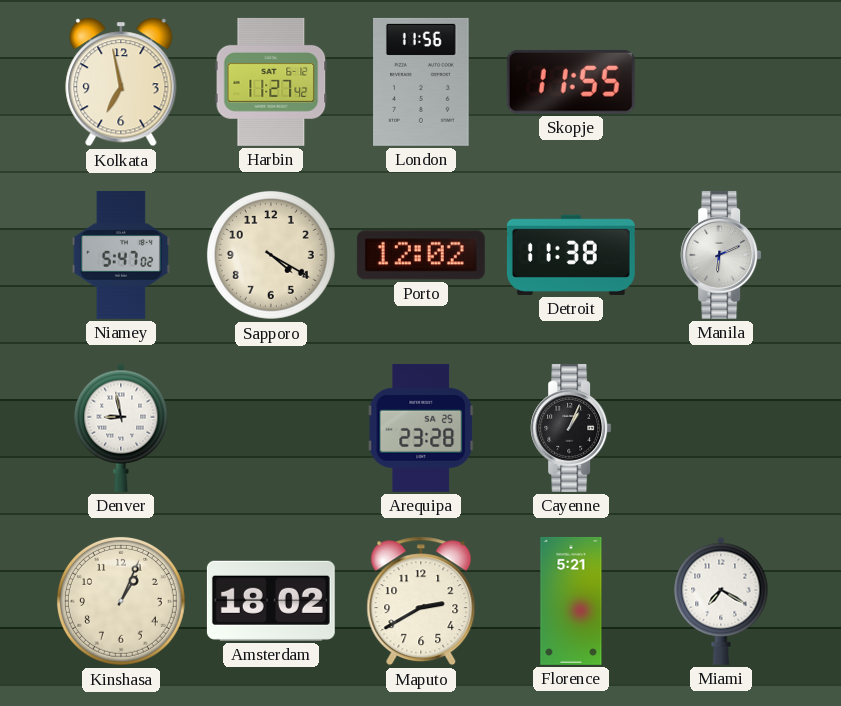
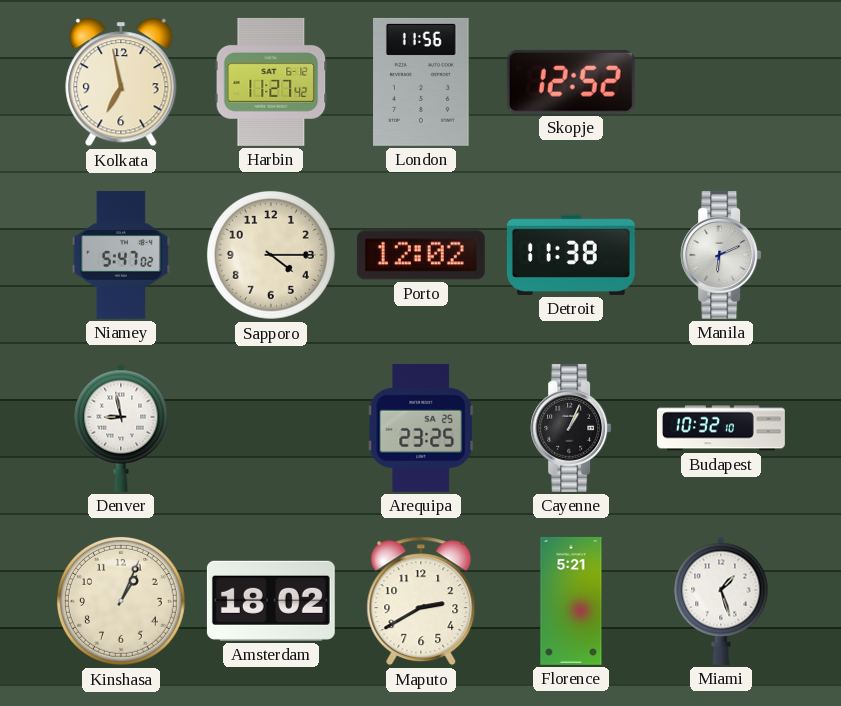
Skopje: 11:55 -> 12:52 (571, 82)
Sapporo: 4:20 -> 4:15 (271, 255)
Arequipa: 23:28 -> 23:25 (421, 428)
Budapest: none -> 10:32 (722, 428)
Miami: 7:20 -> 1:27 (721, 601)
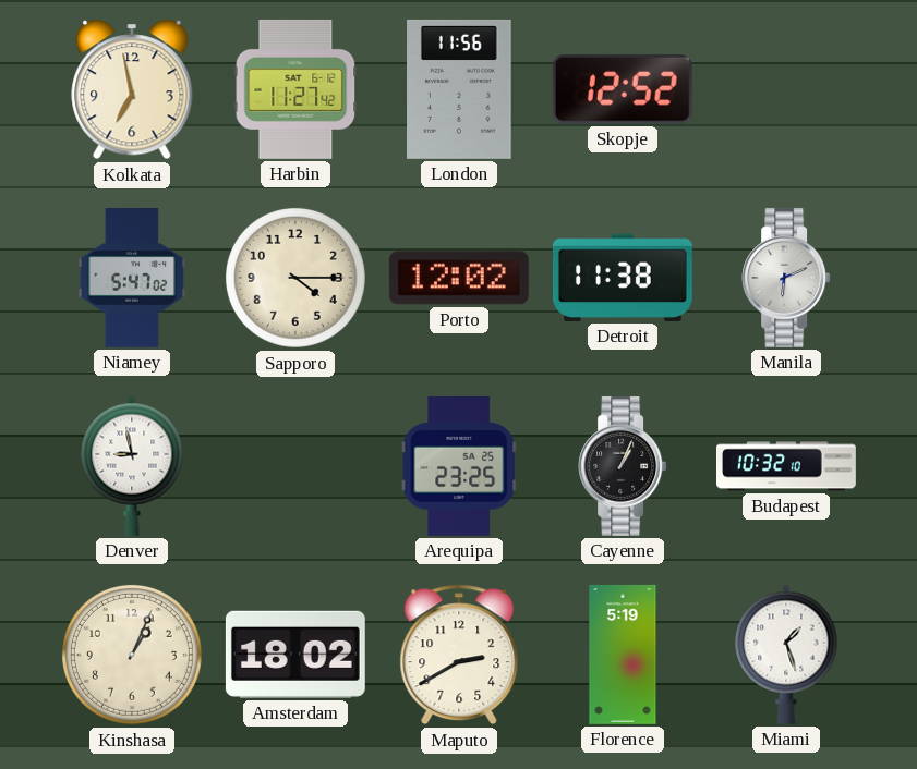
Florence: 5:21 -> 5:19 (623, 655)
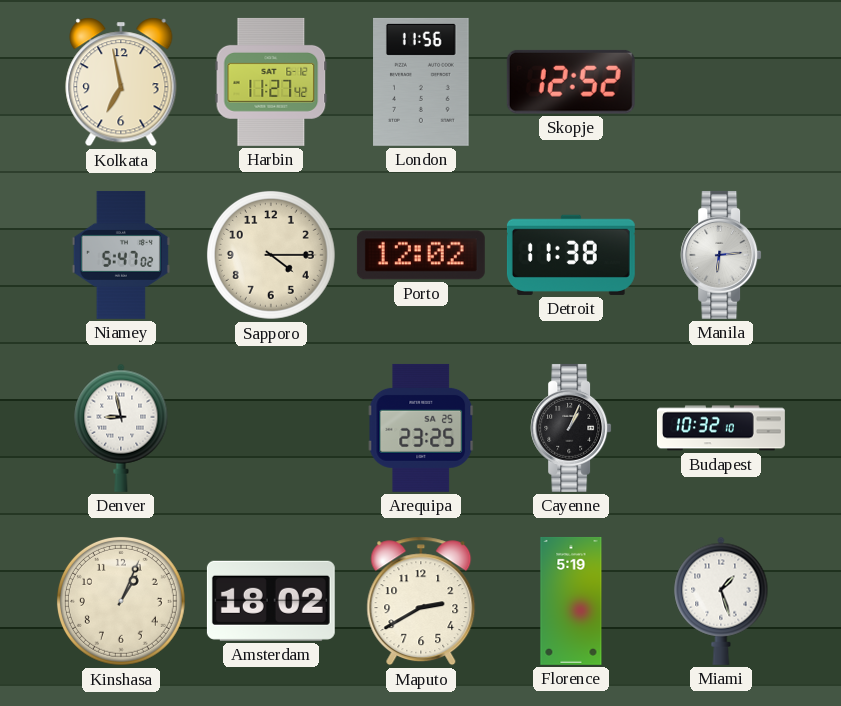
Manila: 6:11 -> 6:14 (721, 255)
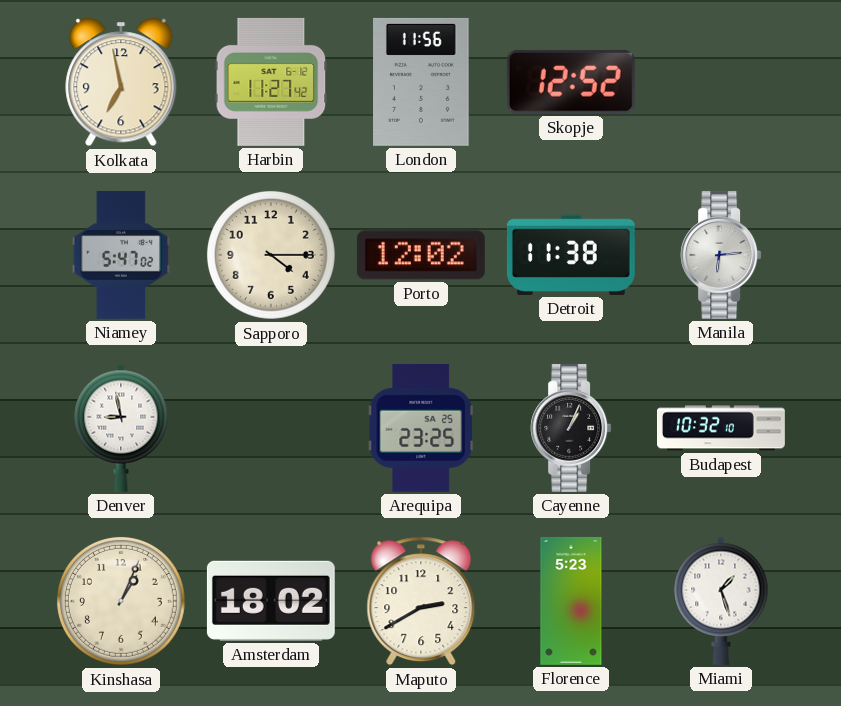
Florence: 5:19 -> 5:23 (571, 601)
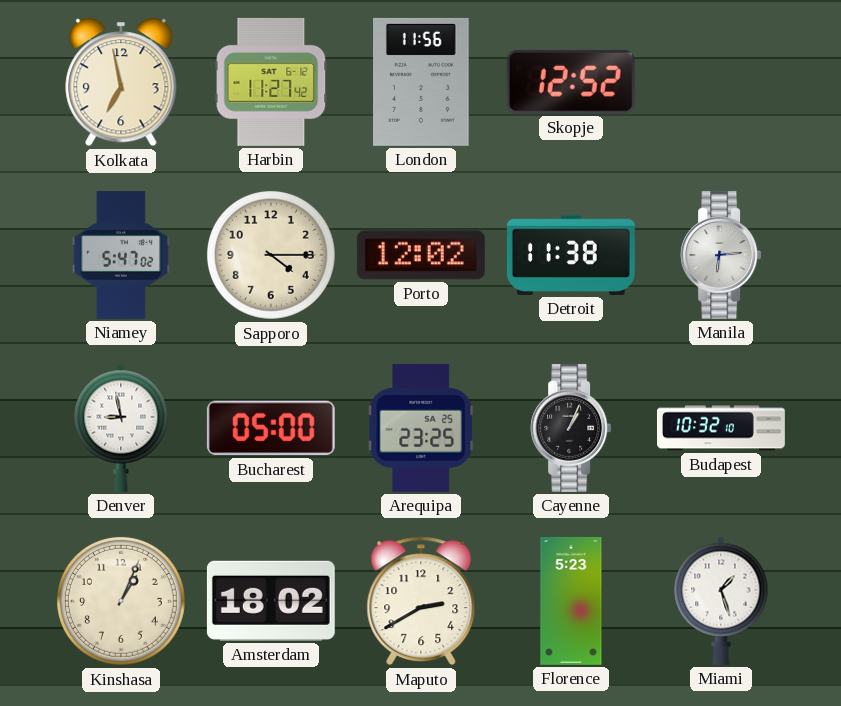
Bucharest: none -> 05:00 (271, 428)
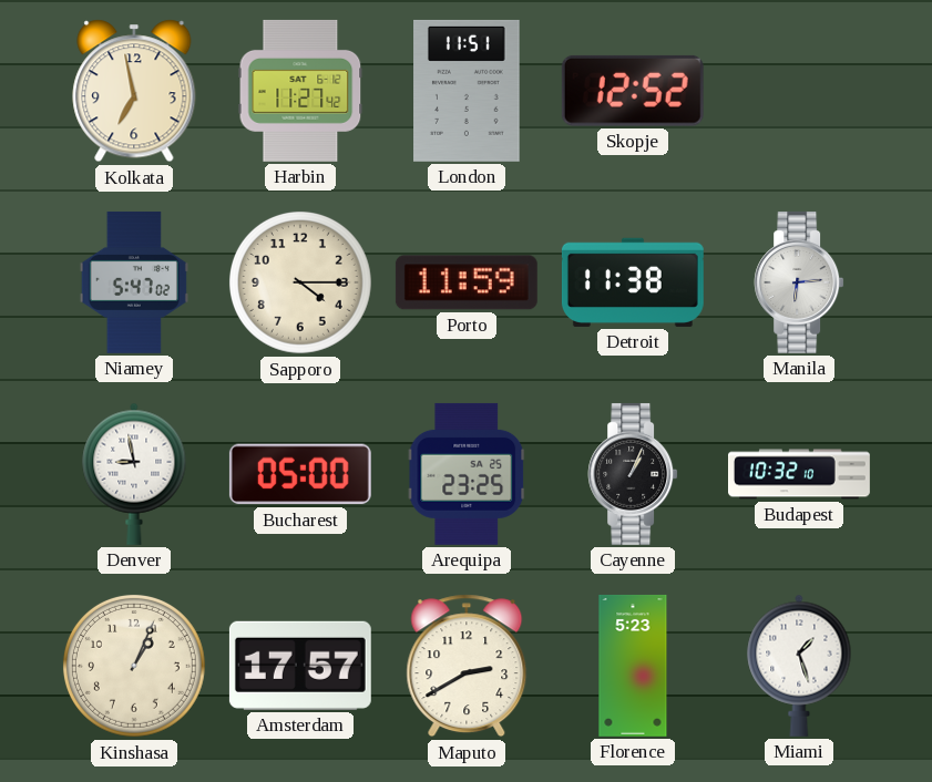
London: 11:56 -> 11:51 (467, 91)
Porto: 12:02 -> 11:59 (467, 282)
Amsterdam: 18:02 -> 17:57 (300, 666)
